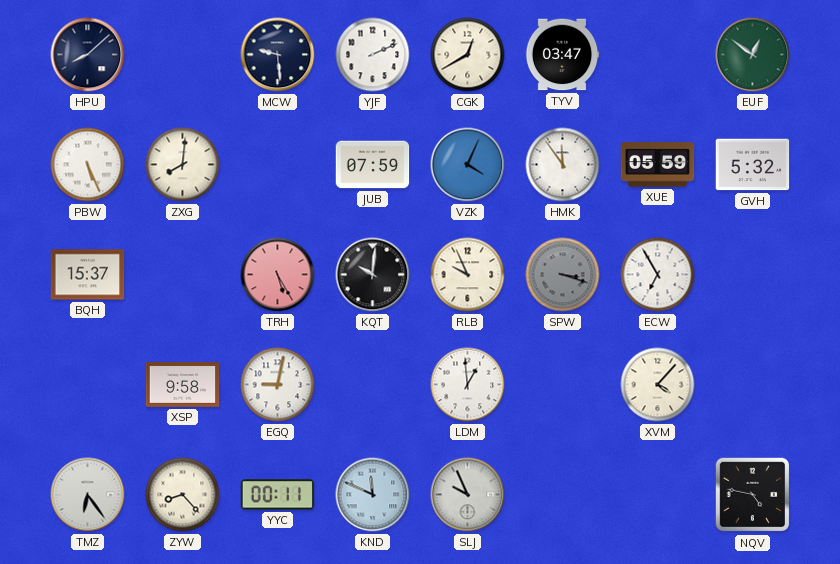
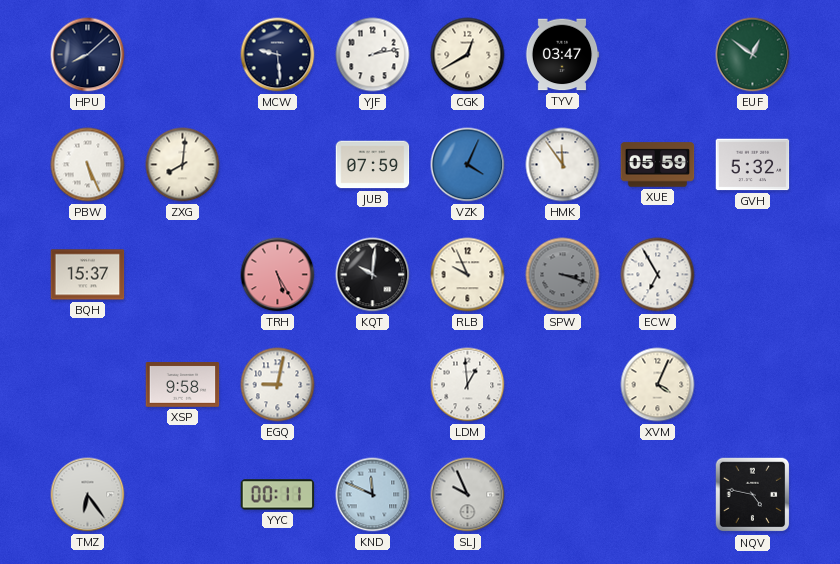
YJF: 2:11 -> 2:13 (373, 55)
XVM: 4:07 -> 4:04 (658, 385)
ZYW: 8:23 -> none (183, 495)
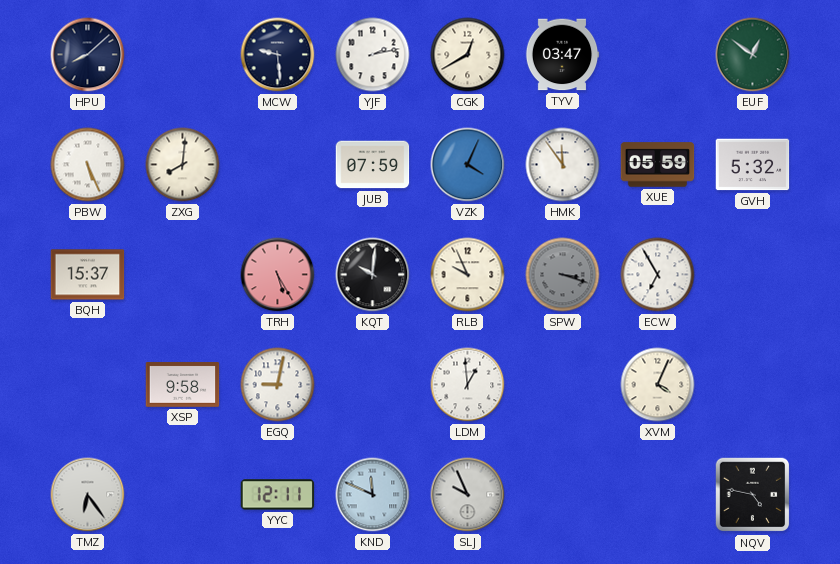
YYC: 00:11 -> 12:11 (278, 495)
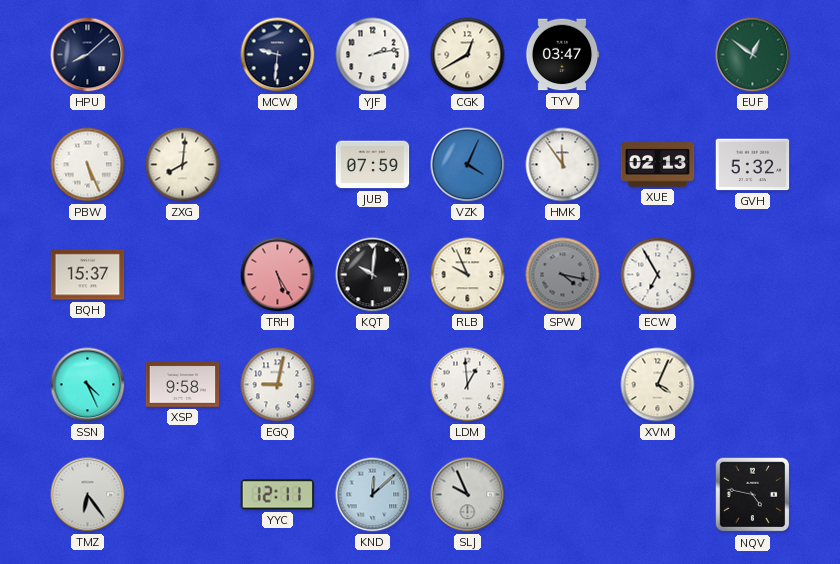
MCW: 9:29 -> 9:31 (278, 55)
XUE: 05:59 -> 02:13 (658, 165)
SPW: 3:18 -> 4:17 (563, 275)
SSN: none -> 4:26 (88, 385)
KND: 11:49 -> 12:08 (373, 495)
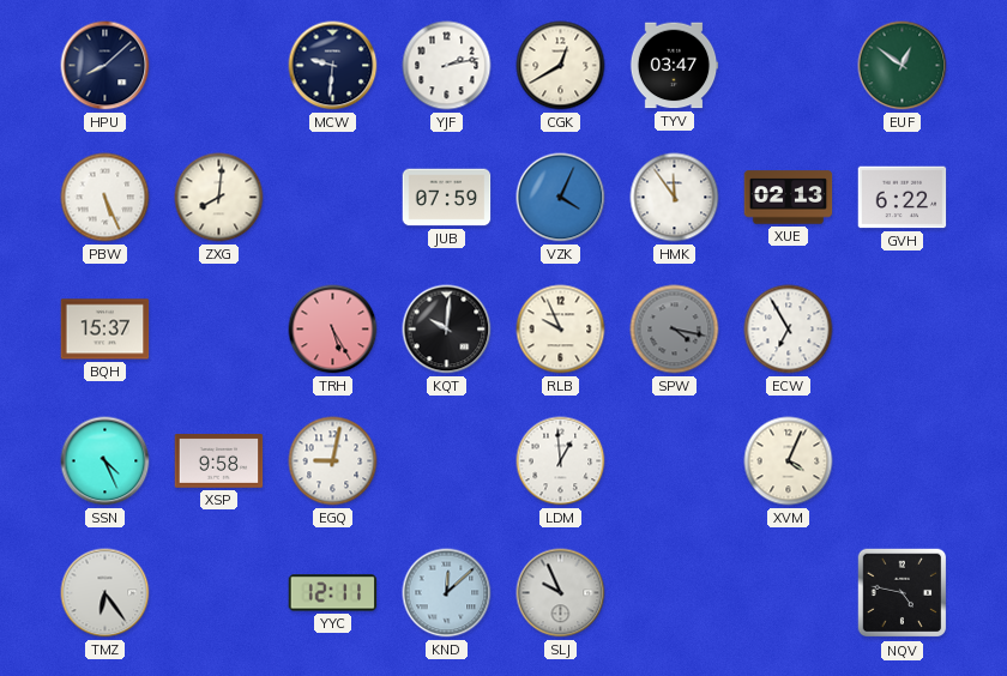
GVH: 5:32 -> 6:22 (903, 198)
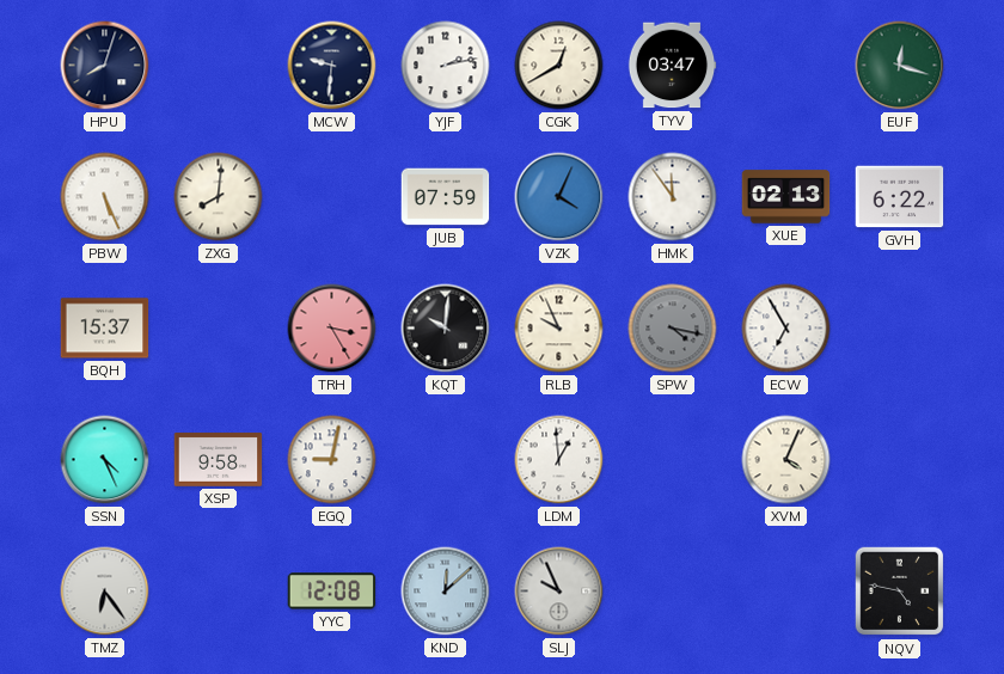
HPU: 8:08 -> 8:03 (105, 66)
EUF: 12:51 -> 12:18 (900, 66)
TRH: 5:25 -> 3:25 (332, 329)
YYC: 12:11 -> 12:08 (332, 592)
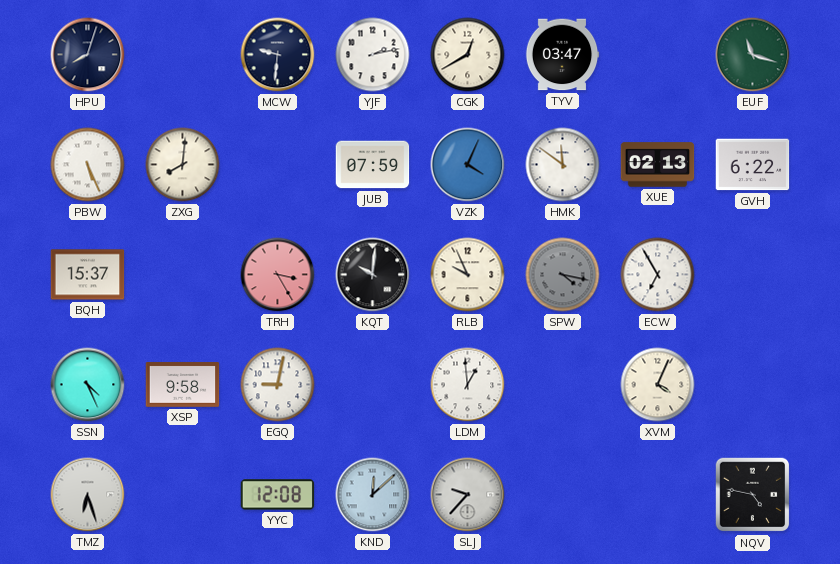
EUF: 12:18 -> 11:18 (753, 55)
HMK: 11:54 -> 11:51 (563, 165)
TMZ: 6:24 -> 6:27 (88, 495)
SLJ: 9:56 -> 9:37 (468, 495)
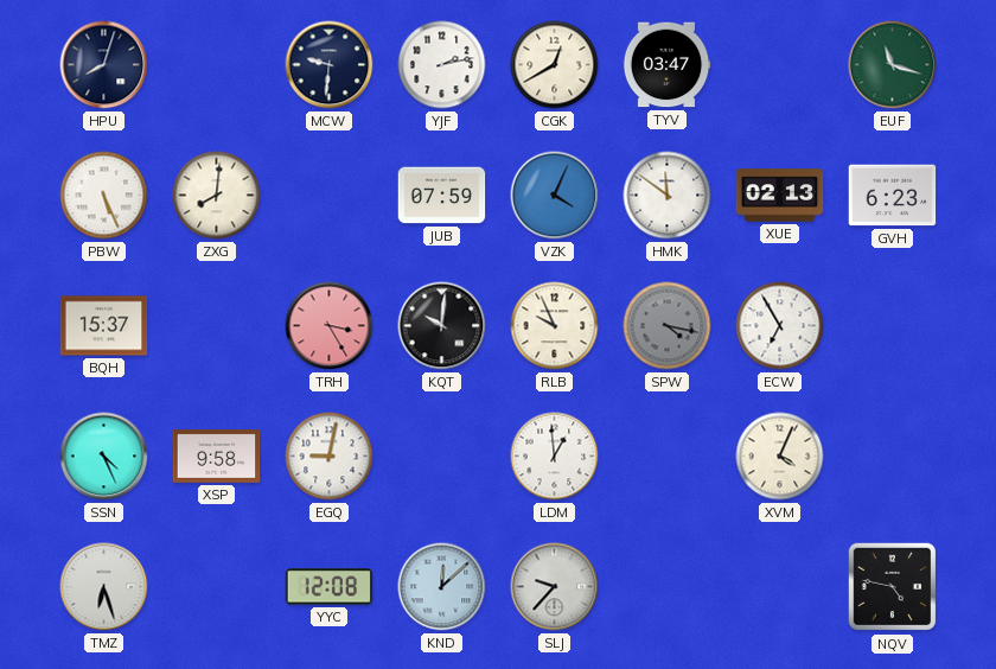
GVH: 6:22 -> 6:23 (893, 196)
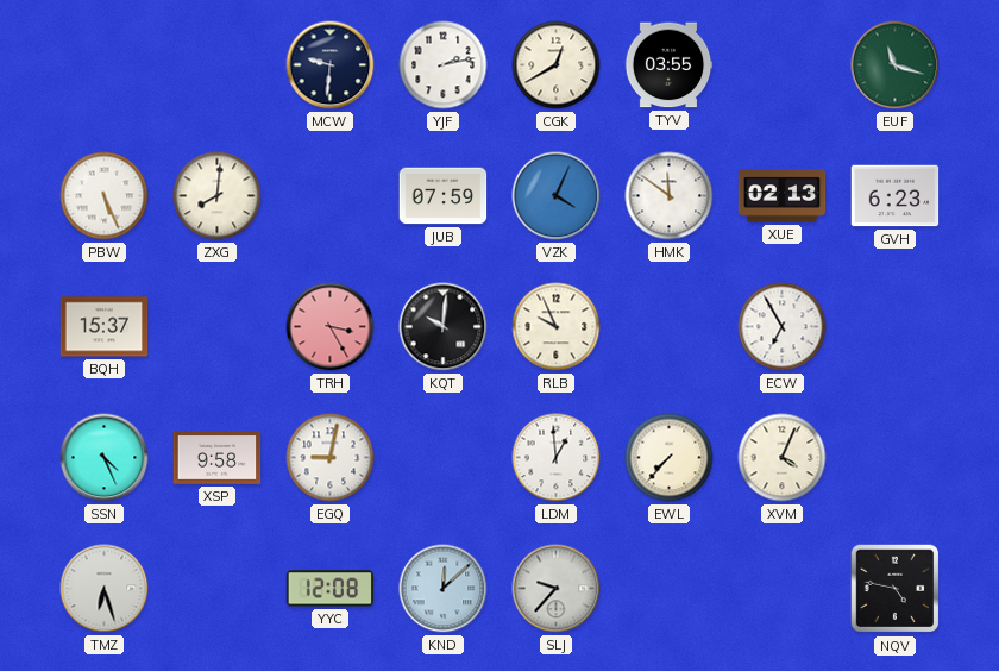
HPU: 8:03 -> none (104, 65)
TYV: 03:47 -> 03:55 (668, 65)
SPW: 4:17 -> none (668, 326)
EWL: none -> 7:37 (670, 458)
